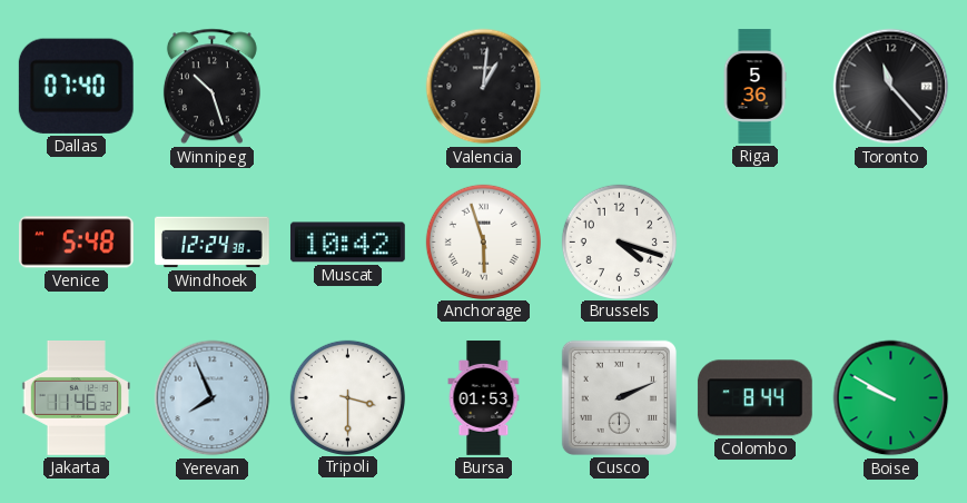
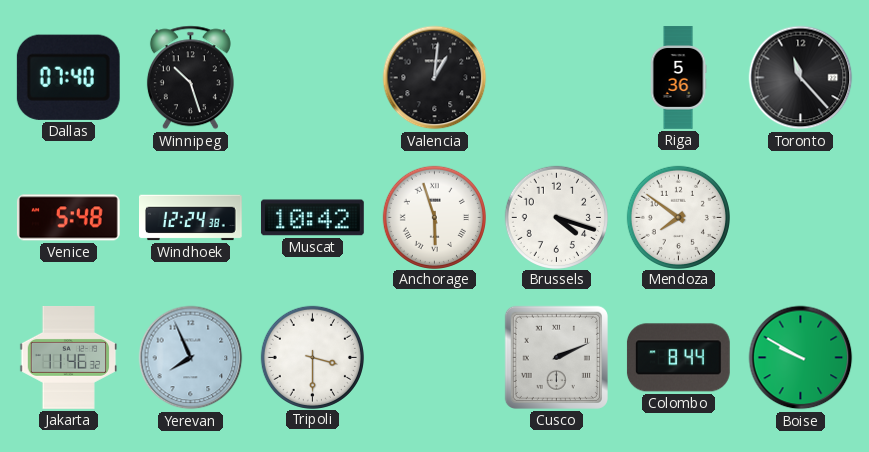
Mendoza: none -> 7:51 (678, 217)
Bursa: 01:53 -> none (484, 398)
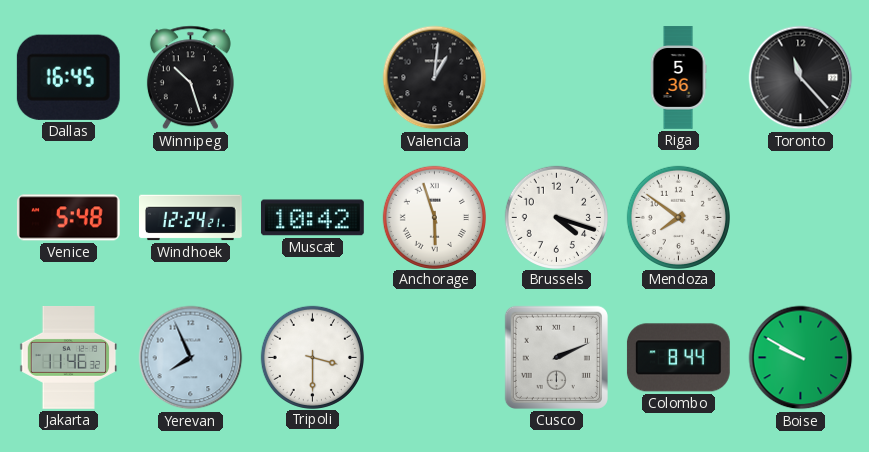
Dallas: 07:40 -> 16:45 (68, 77)
Windhoek: 12:24:38 -> 12:24:21 (191, 218)
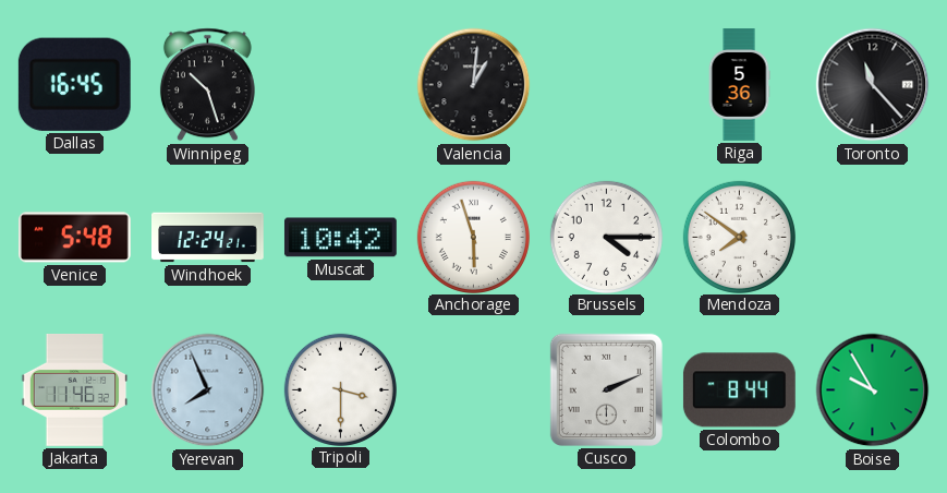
Brussels: 4:18 -> 4:15 (606, 237)
Boise: 9:50 -> 9:55 (873, 390)
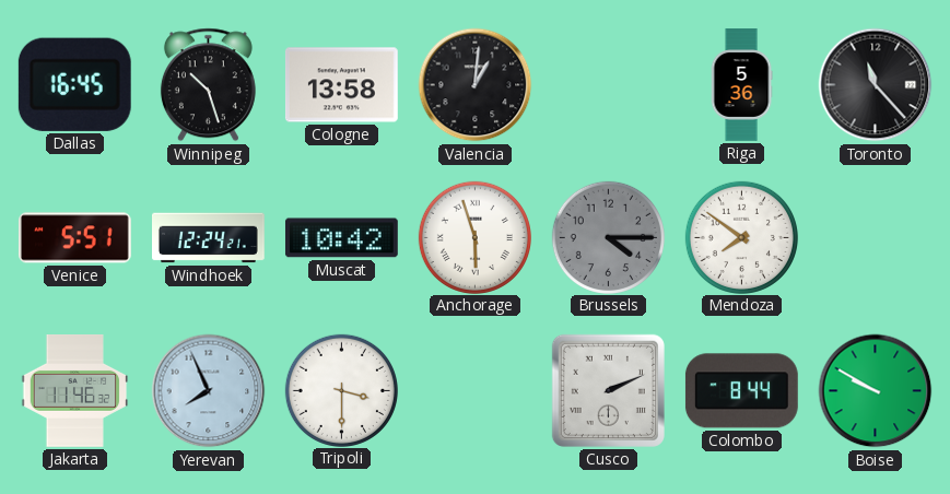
Cologne: none -> 13:58 (341, 85)
Venice: 5:48 -> 5:51 (75, 238)
Brussels dial: white -> grey (608, 237)
Boise: 9:55 -> 9:50 (876, 391)
